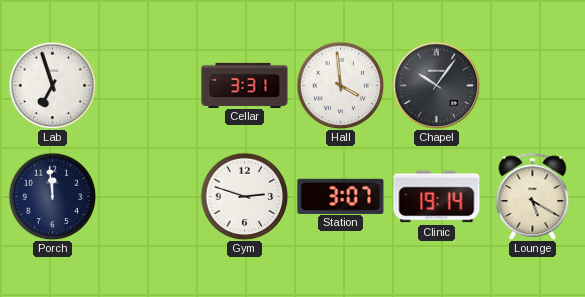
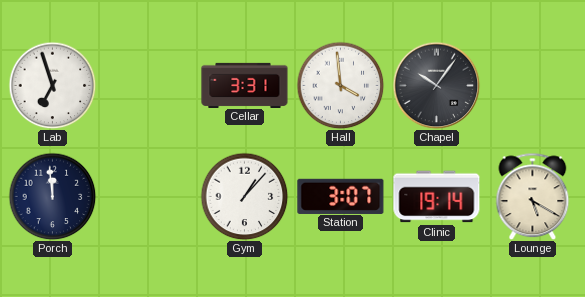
Gym: 2:48 -> 1:07 (244, 196)
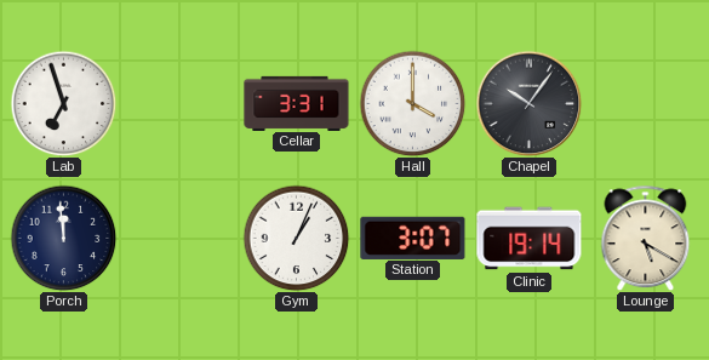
Hall: 3:59 -> 4:00 (412, 103)
Gym: 1:07 -> 1:04 (296, 238)
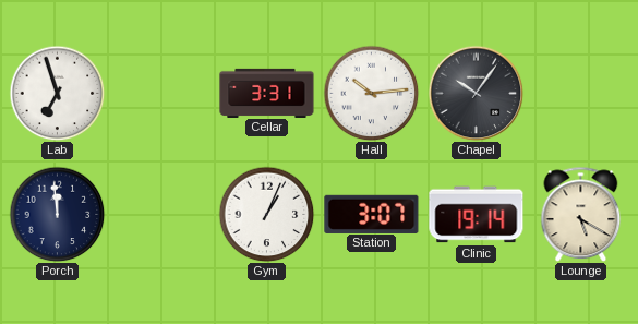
Hall: 4:00 -> 10:14 (371, 93)
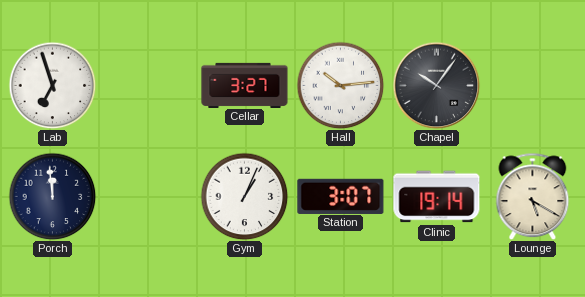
Cellar: 3:31 -> 3:27 (245, 85)
